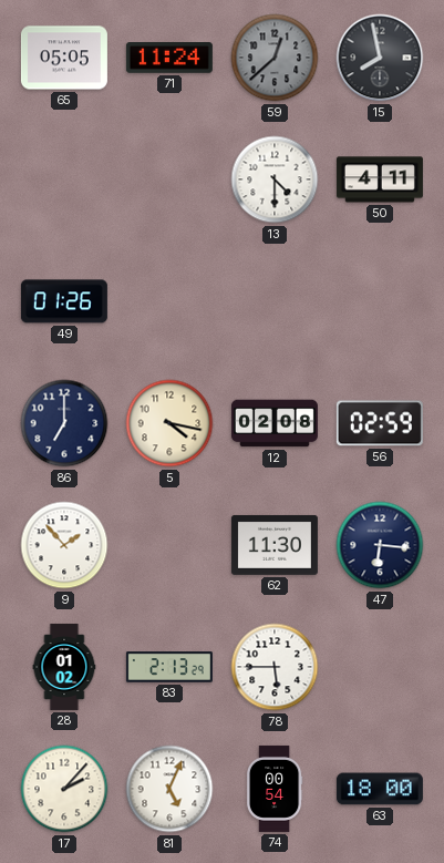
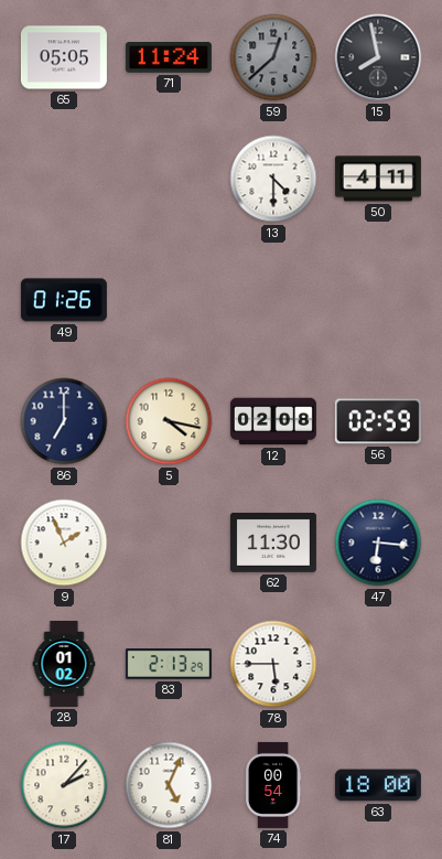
9: 1:53 -> 1:56 (64, 543)
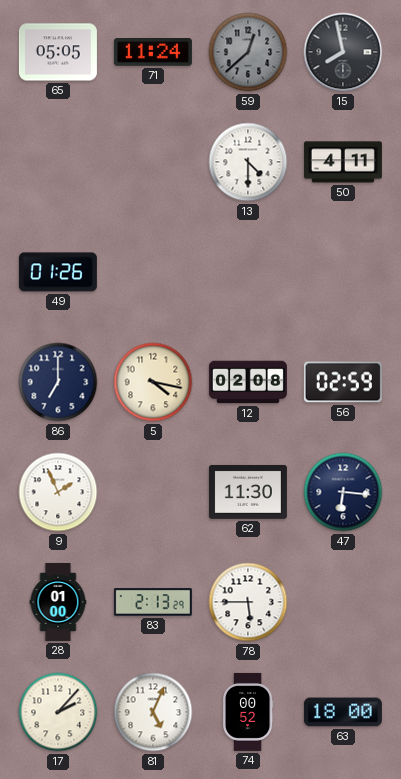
28: 01:02 -> 01:00 (58, 602)
74: 00:54 -> 00:52 (248, 712)
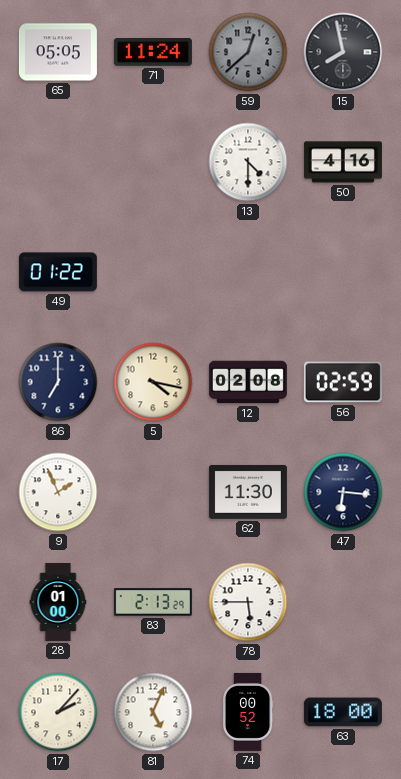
50: 4:11 -> 4:16 (343, 162)
49: 01:26 -> 01:22 (58, 272)
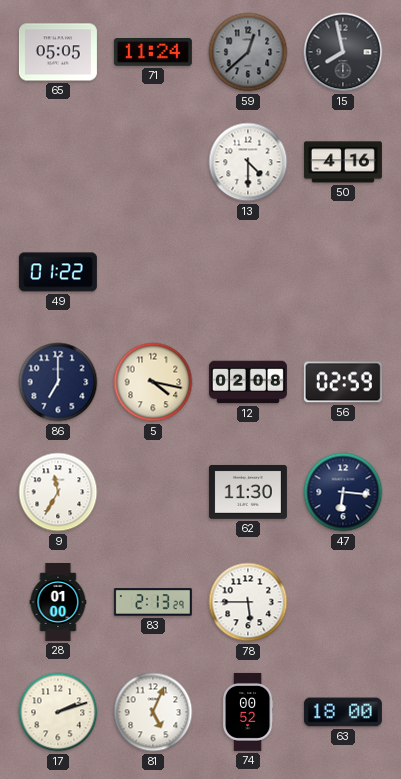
9: 1:56 -> 11:35 (58, 492)
17: 2:07 -> 2:12 (58, 712)
